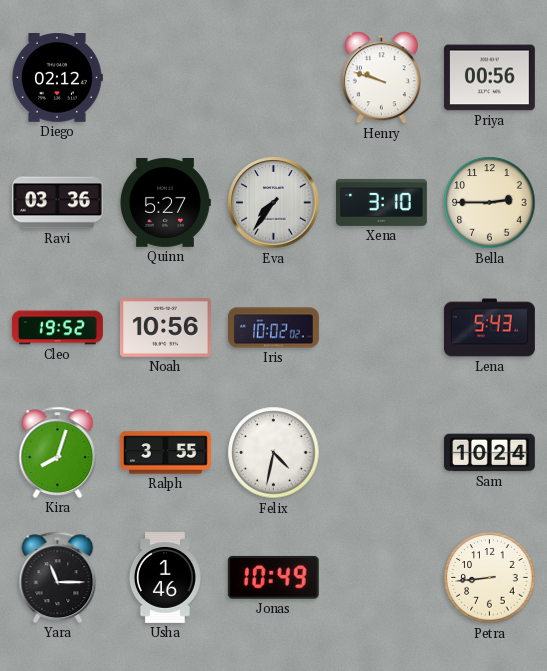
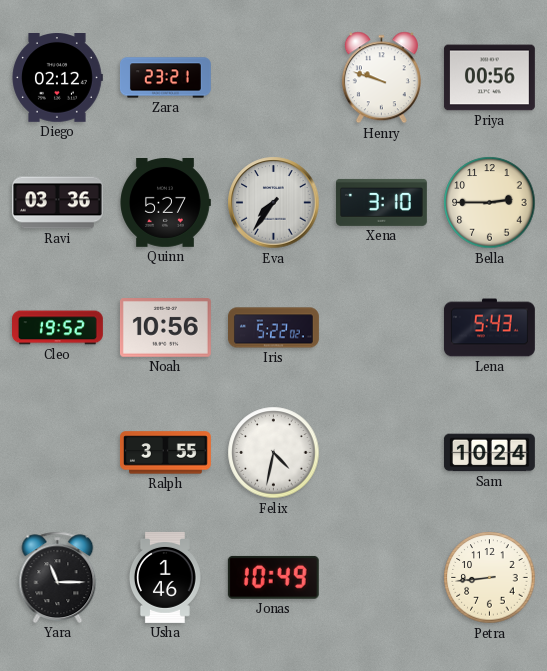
Zara: none -> 23:21 (165, 78)
Iris: 10:02 -> 5:22 (274, 328)
Kira: 8:03 -> none (58, 452)
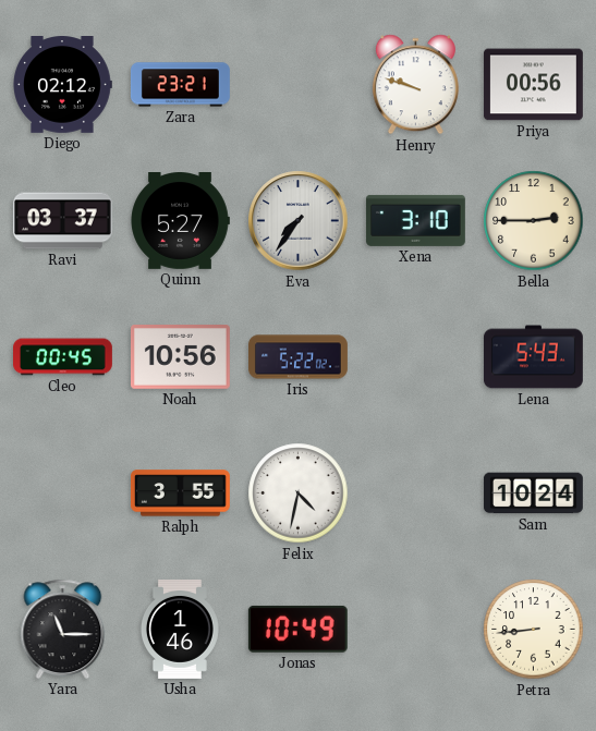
Ravi: 03:36 -> 03:37 (62, 221)
Cleo: 19:52 -> 00:45 (63, 357)
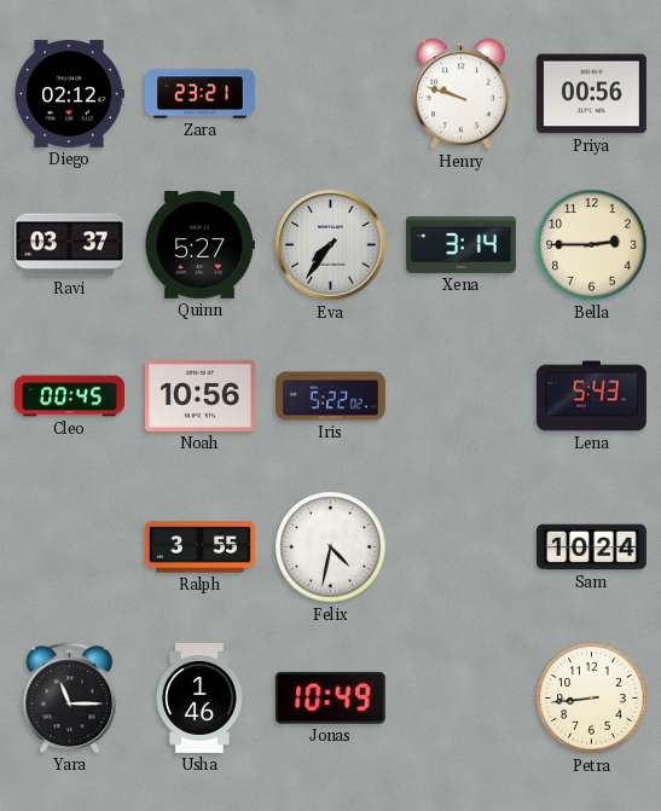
Xena: 3:10 -> 3:14 (460, 244)
